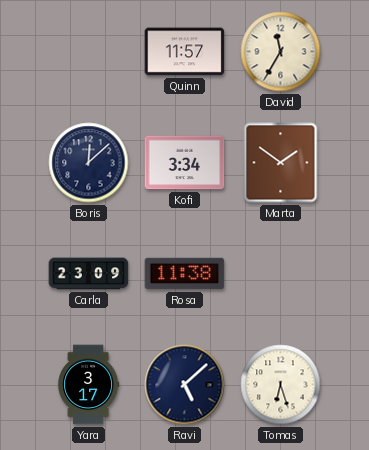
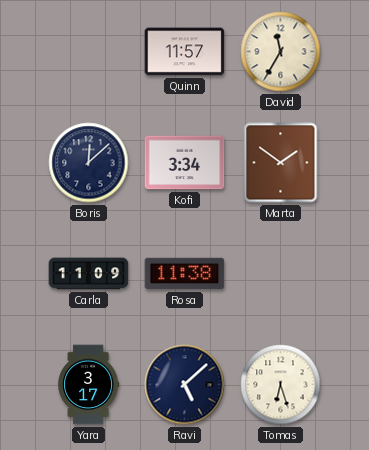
Carla: 23:09 -> 11:09 (89, 274)
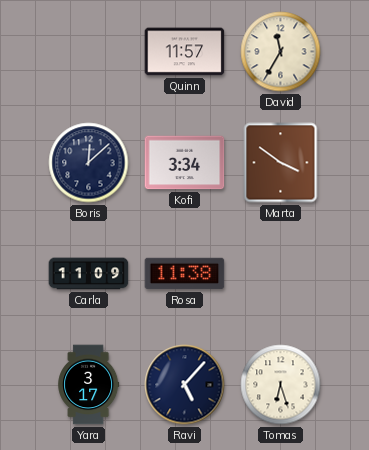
Marta: 1:51 -> 3:51 (281, 163)
Ravi: 5:08 -> 5:07 (185, 385)
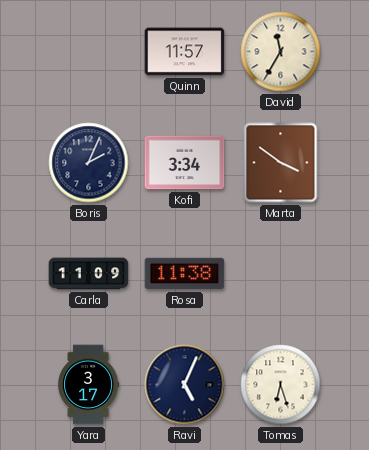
Boris: 12:08 -> 2:04 (89, 163)
Ravi: 5:07 -> 5:04 (185, 385)
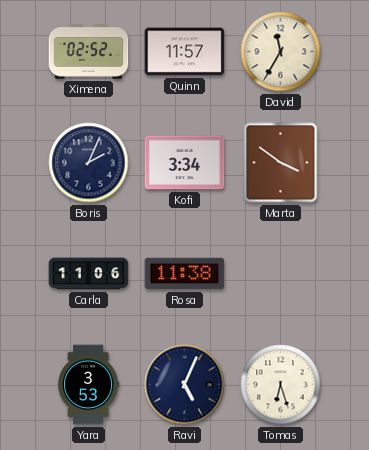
Ximena: none -> 02:52 (89, 52)
Carla: 11:09 -> 11:06 (89, 274)
Yara: 3:17 -> 3:53 (89, 385)
